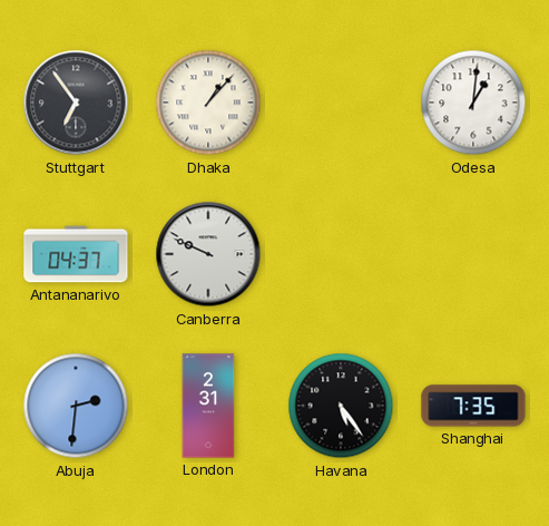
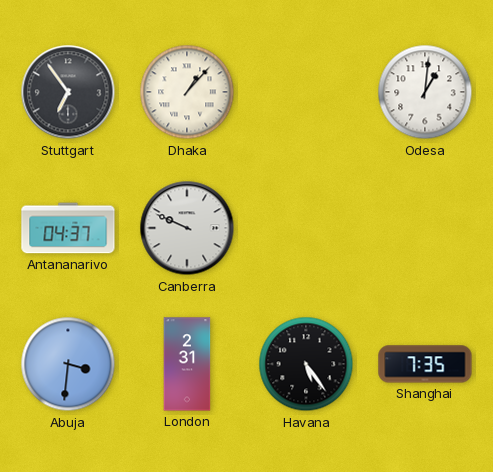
Abuja: 2:31 -> 3:31 (68, 364)
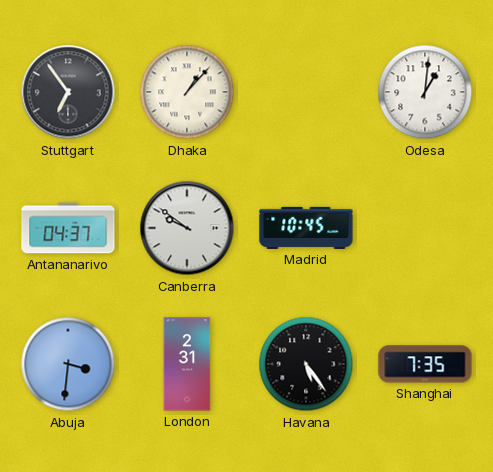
Canberra: 9:49 -> 9:51 (187, 228)
Madrid: none -> 10:45 (306, 228)
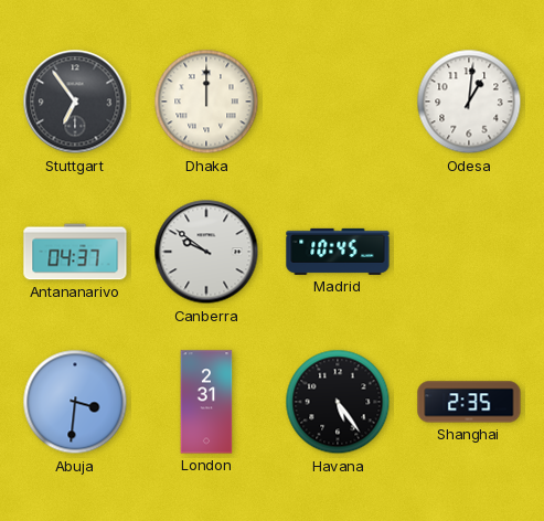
Dhaka: 1:07 -> 12:00 (206, 102)
Shanghai: 7:35 -> 2:35 (469, 402)
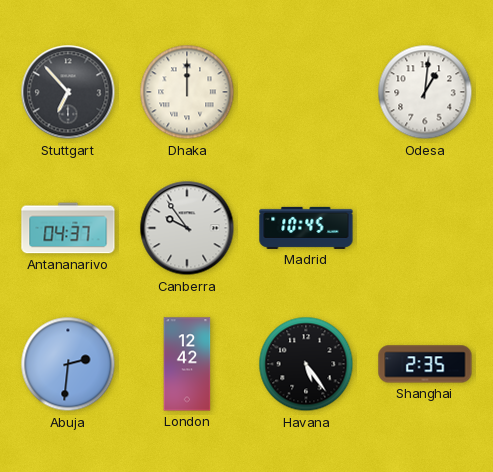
Stuttgart: 6:54 -> 6:53 (68, 92)
Canberra: 9:51 -> 9:54 (187, 228)
Abuja: 3:31 -> 2:31 (68, 364)
London: 2:31 -> 12:42 (187, 364)
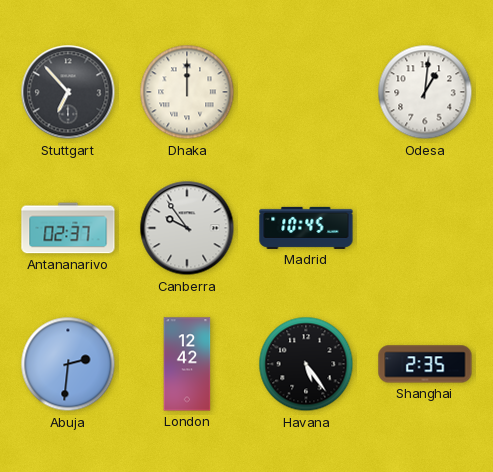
Antananarivo: 04:37 -> 02:37 (68, 228)
